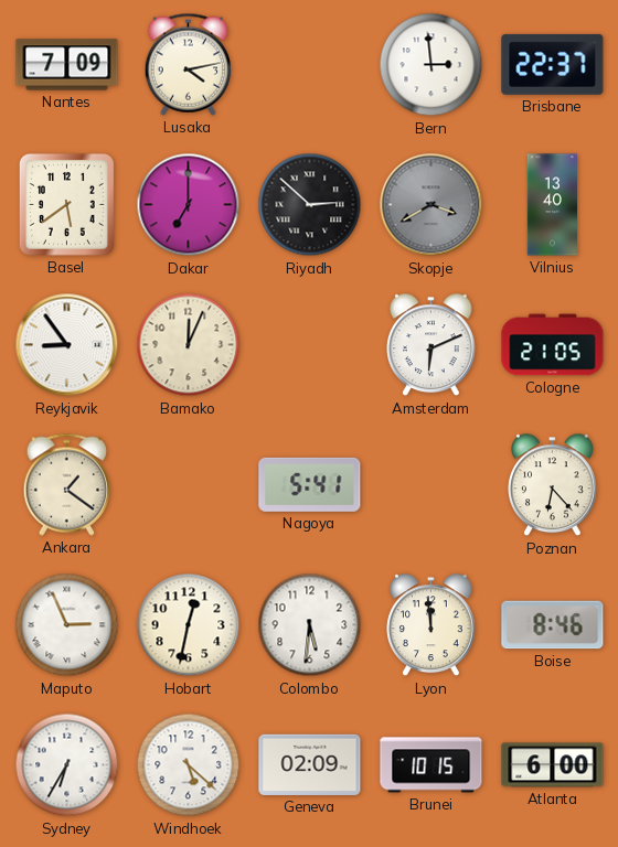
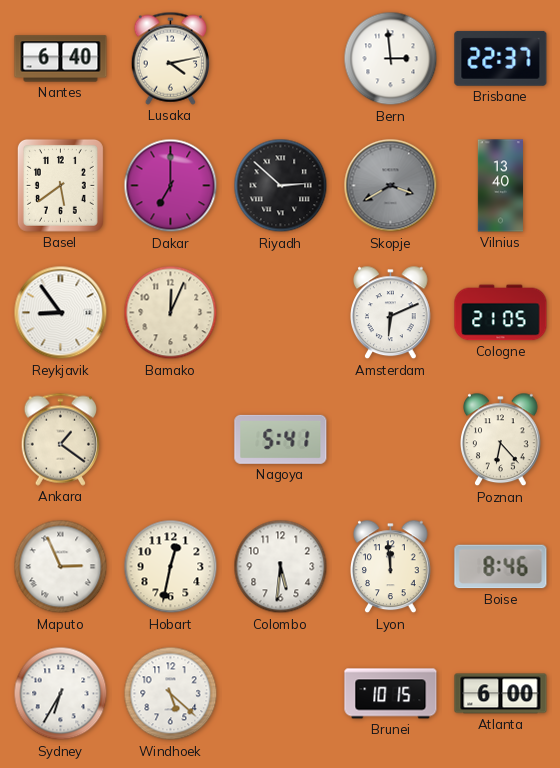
Nantes: 7:09 -> 6:40 (61, 59)
Geneva: 02:09 -> none (310, 764)
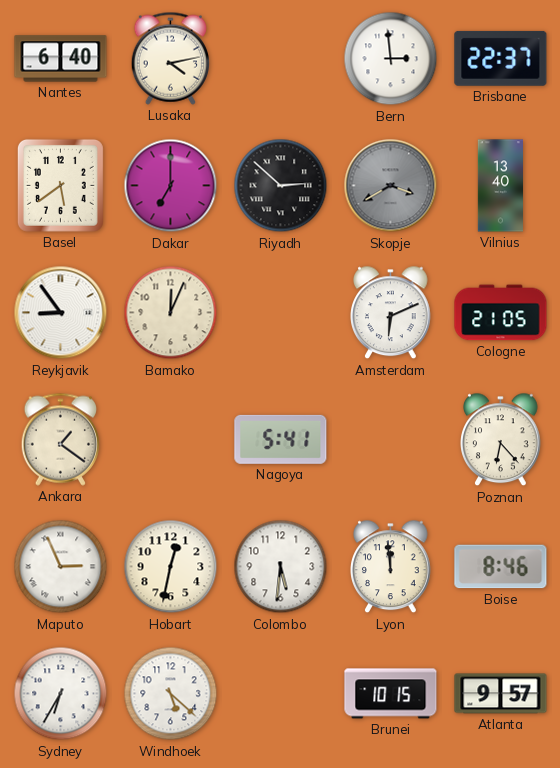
Atlanta: 6:00 -> 9:57 (501, 694)
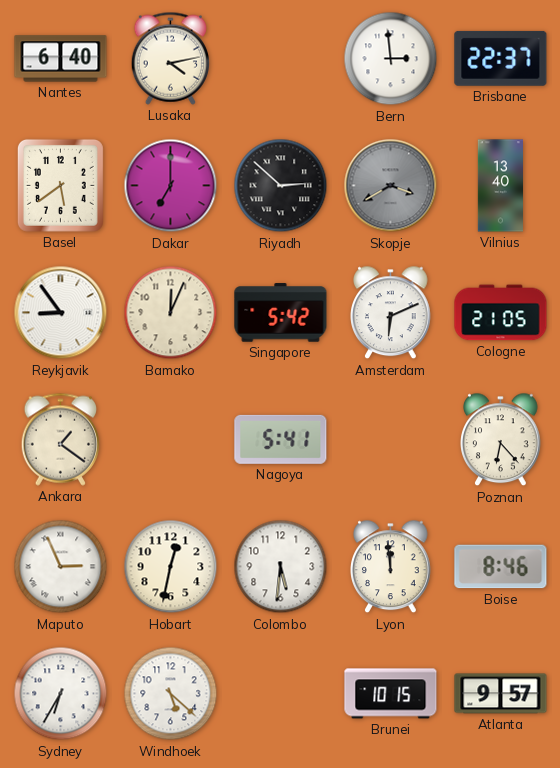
Singapore: none -> 5:42 (281, 313)
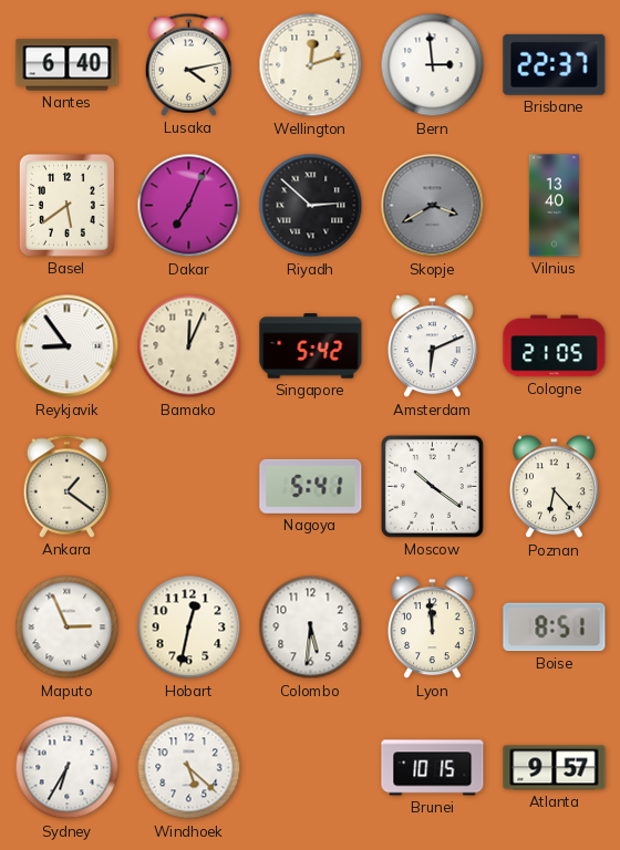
Wellington: none -> 12:12 (311, 65)
Dakar: 7:00 -> 7:04 (189, 206)
Moscow: none -> 10:21 (432, 486)
Boise: 8:46 -> 8:51 (555, 628)
